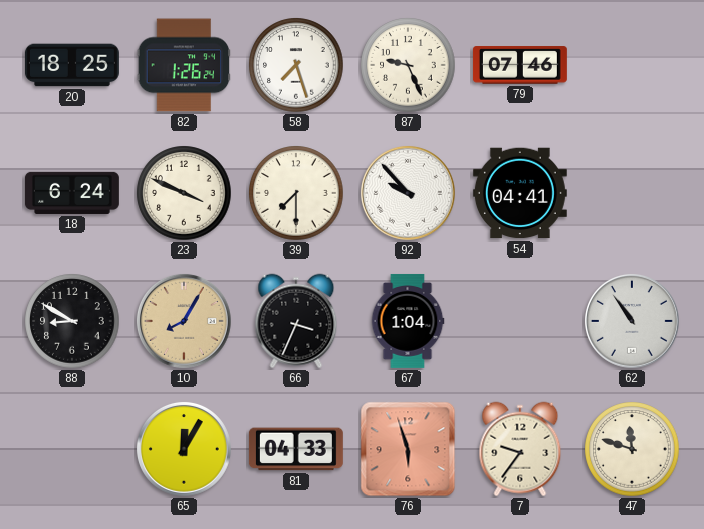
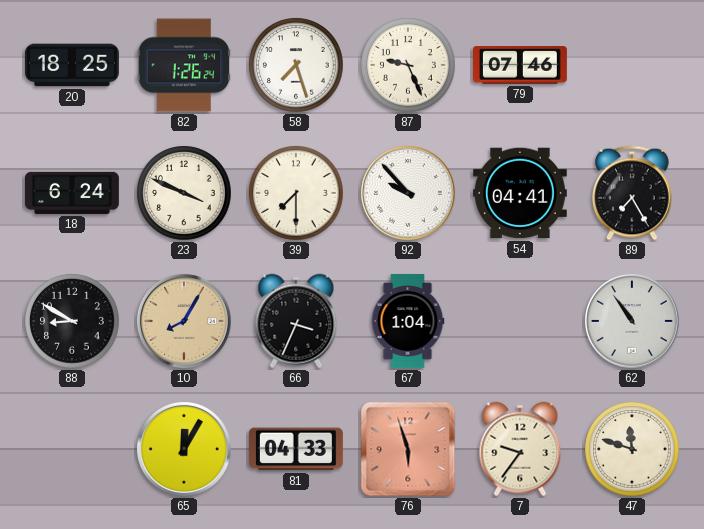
89: none -> 7:25 (632, 193)
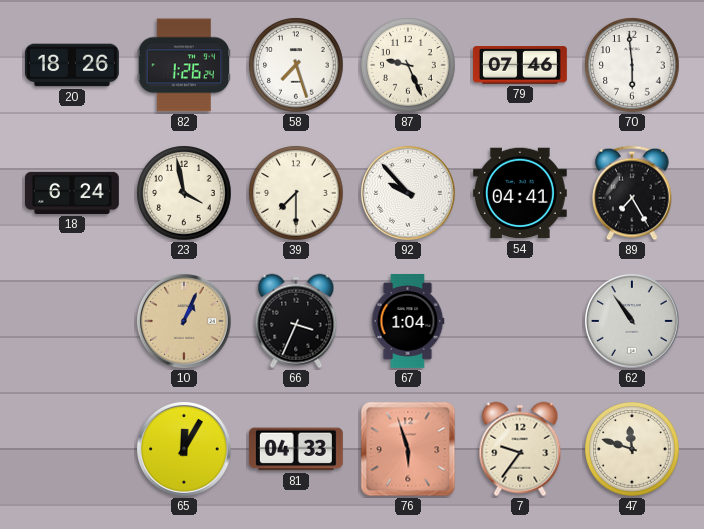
20: 18:25 -> 18:26 (72, 65)
70: none -> 5:59 (632, 65)
23: 3:49 -> 3:58 (184, 193)
88: 8:50 -> none (72, 321)
10: 8:05 -> 1:04 (185, 322)
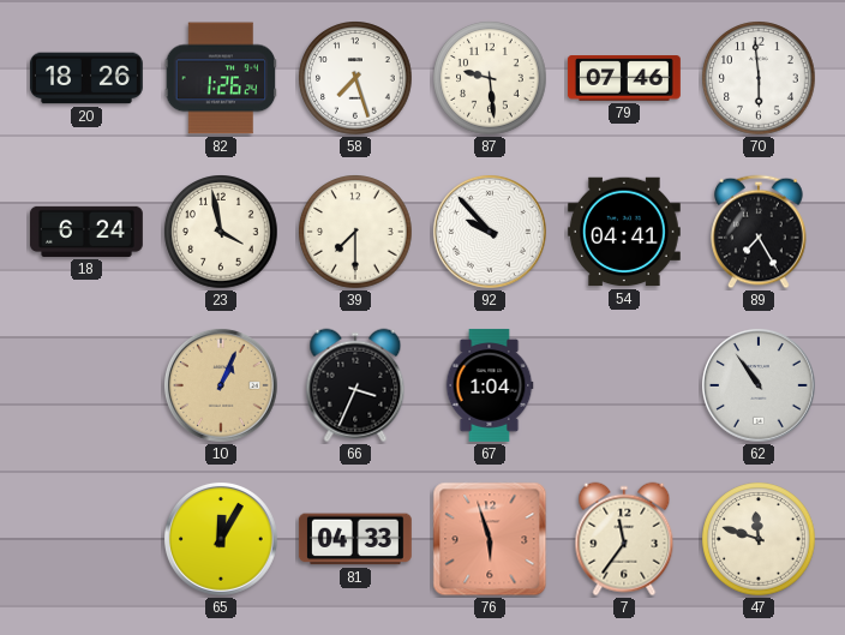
87: 9:26 -> 9:29 (490, 78)
7: 9:36 -> 11:36 (624, 539)
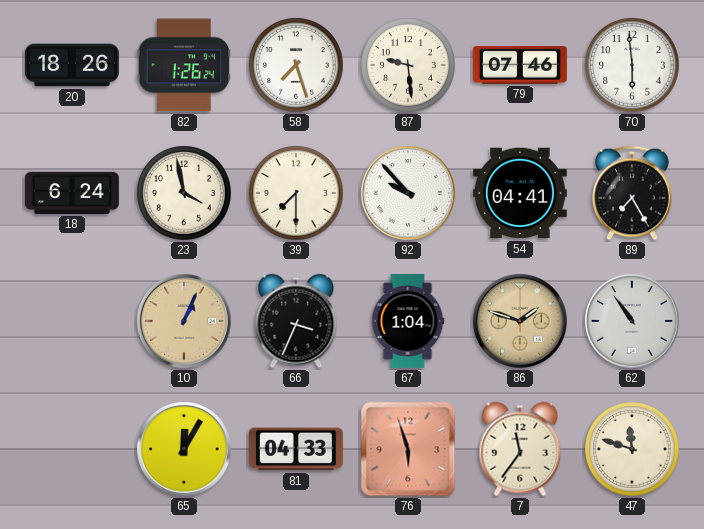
86: none -> 1:48 (521, 322)
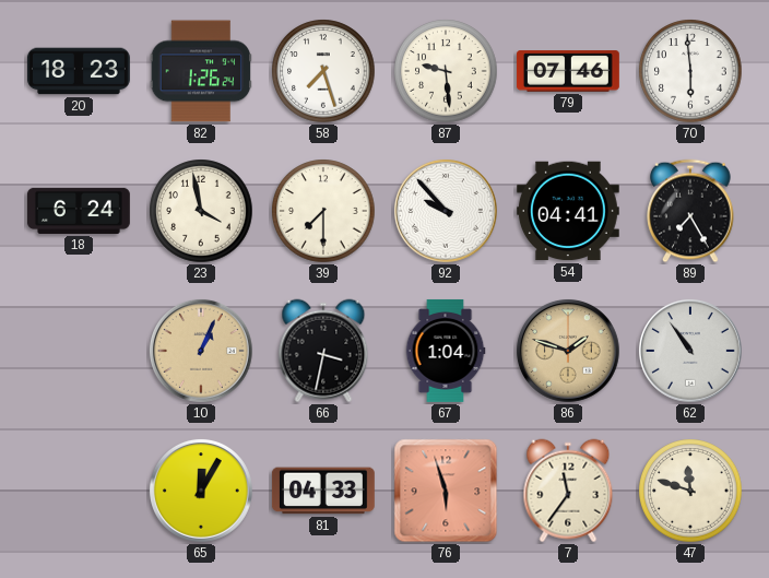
20: 18:26 -> 18:23 (79, 71)
66: 3:34 -> 3:32 (323, 351)
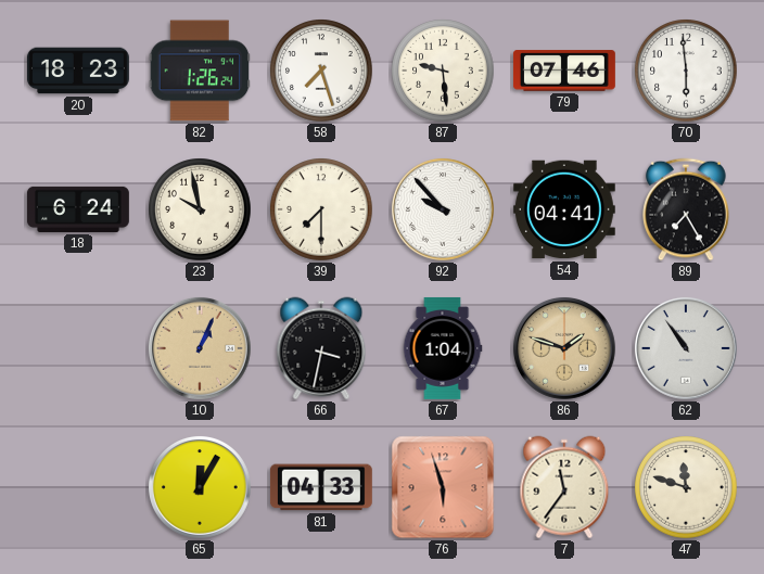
23: 3:58 -> 9:58 (200, 209)
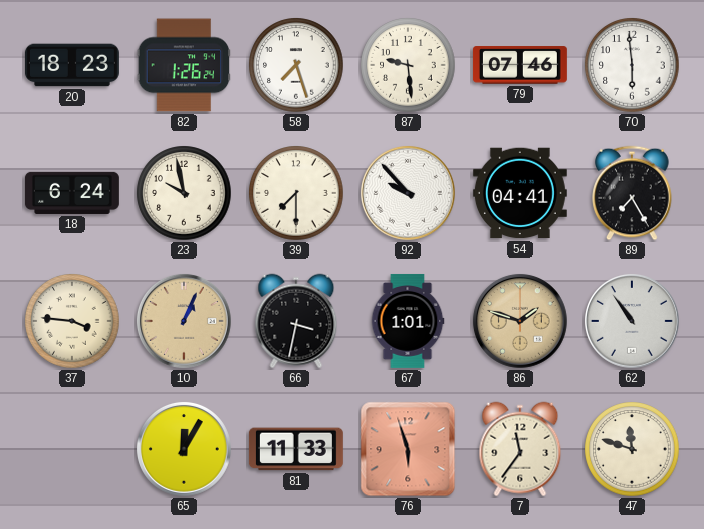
37: none -> 3:46 (72, 321)
67: 1:04 -> 1:01 (408, 321)
81: 04:33 -> 11:33 (296, 449)
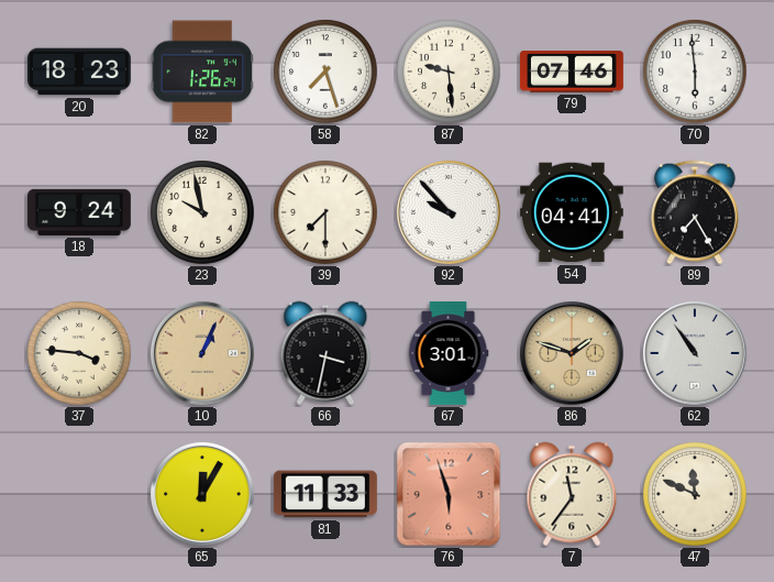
18: 6:24 -> 9:24 (79, 212)
67: 1:01 -> 3:01 (449, 353)
47: 11:48 -> 11:49 (695, 494)
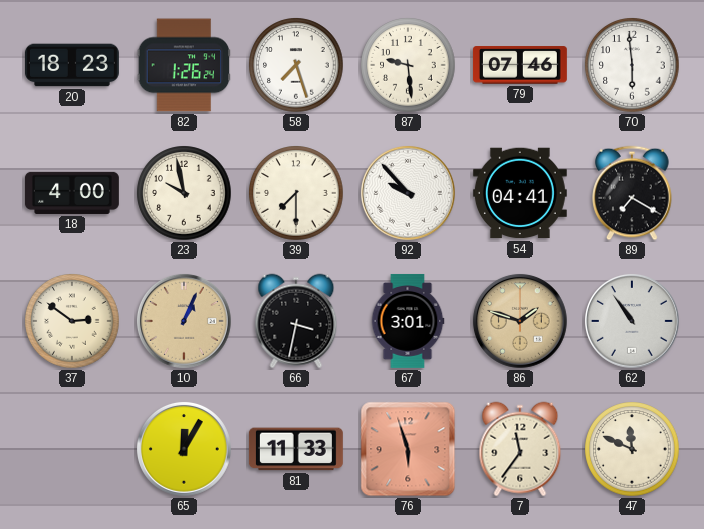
18: 9:24 -> 4:00 (72, 193)
89: 7:25 -> 7:20 (632, 193)
37: 3:46 -> 2:51 (72, 321)
